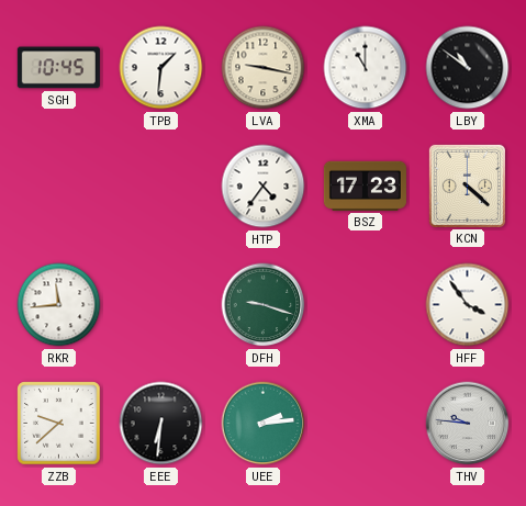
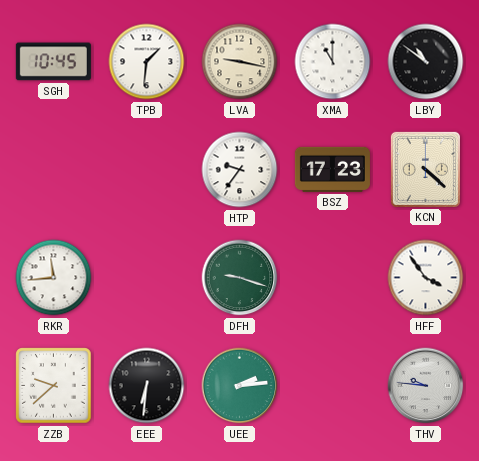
HTP: 4:36 -> 9:36 (240, 170)
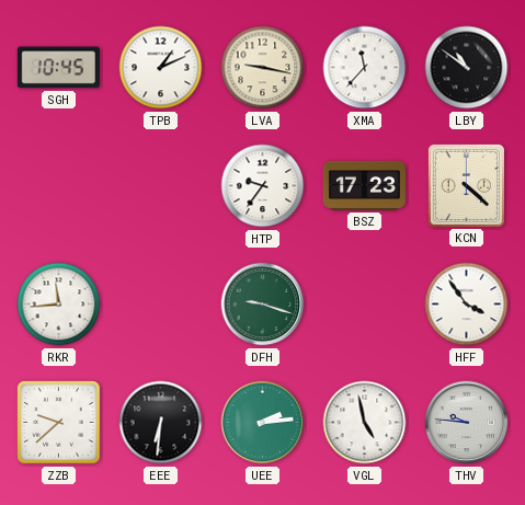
TPB: 1:31 -> 1:11 (161, 68)
XMA: 11:00 -> 11:37 (365, 68)
VGL: none -> 4:58 (365, 423)
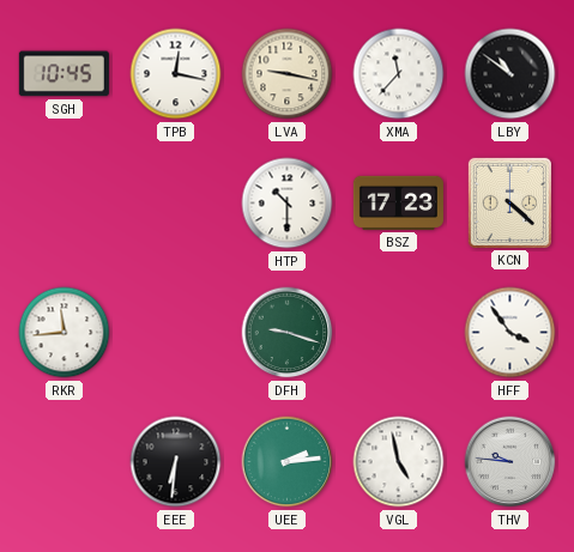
TPB: 1:11 -> 12:17 (176, 74)
HTP: 9:36 -> 10:30 (288, 204)
ZZB: 9:38 -> none (59, 423)
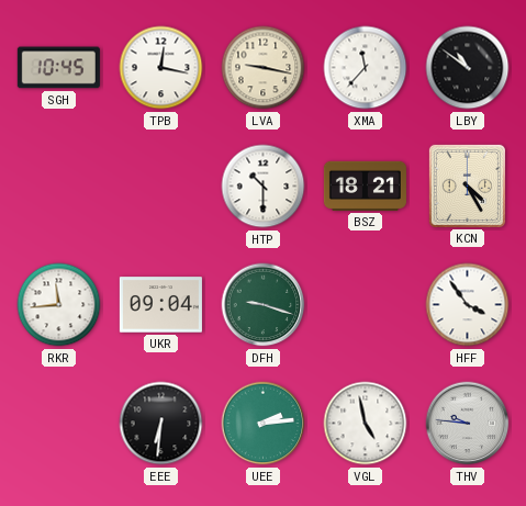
BSZ: 17:23 -> 18:21 (365, 185)
KCN: 4:22 -> 4:25 (467, 185)
UKR: none -> 09:04 (160, 305)
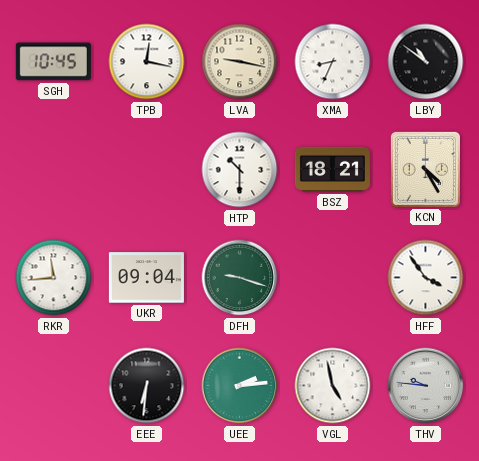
XMA: 11:37 -> 8:34 (333, 62)
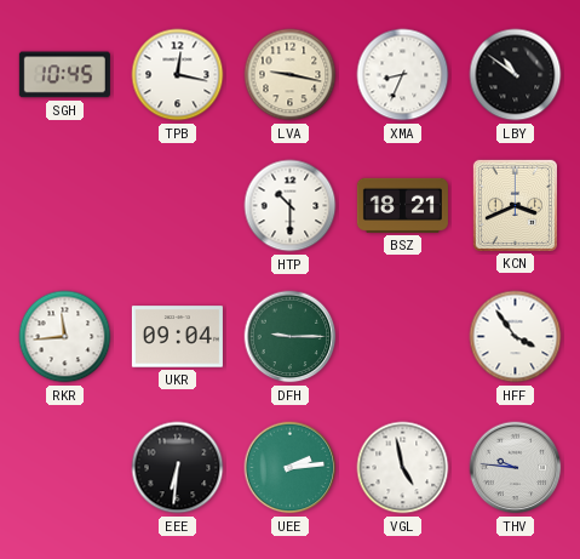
KCN: 4:25 -> 3:41 (515, 205)
DFH: 9:18 -> 9:15 (291, 337)
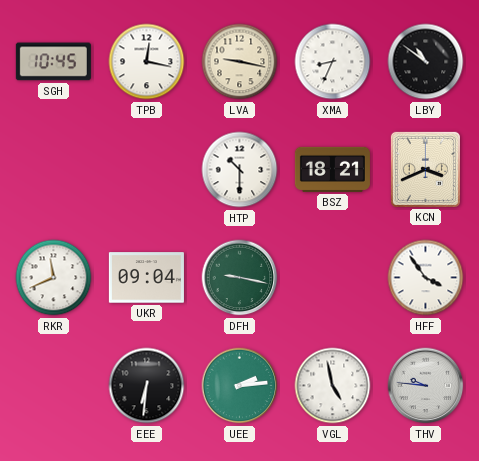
RKR: 11:44 -> 11:41 (54, 278)
DFH: 9:15 -> 9:17 (240, 278)
